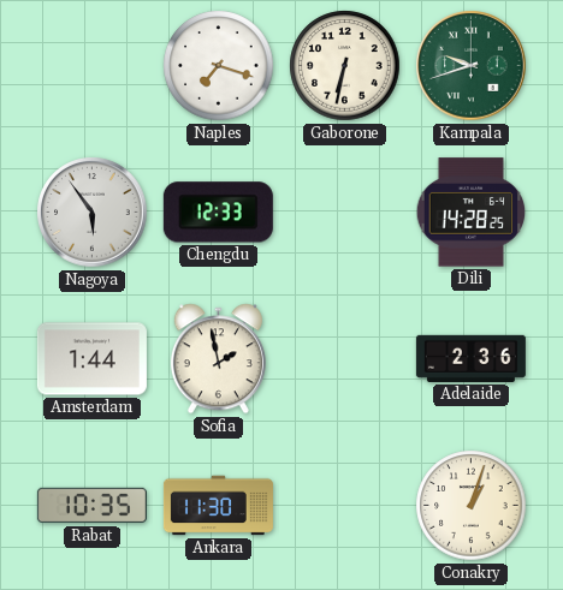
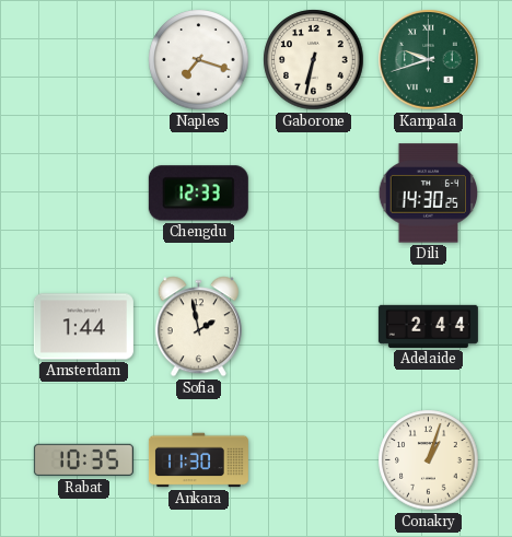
Nagoya: 5:54 -> none (93, 213)
Dili: 14:28 -> 14:30 (429, 194)
Adelaide: 2:36 -> 2:44 (428, 326)
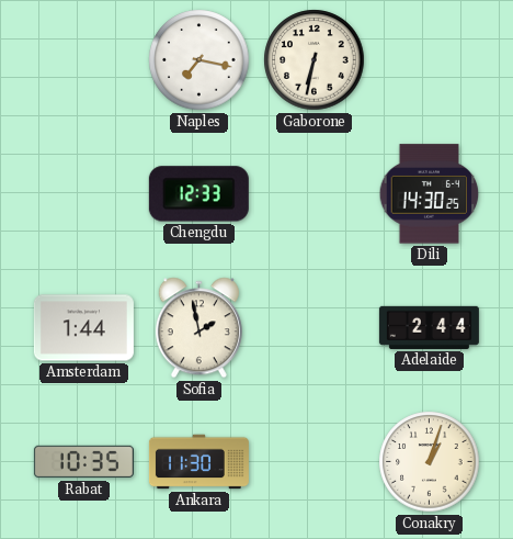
Naples: 7:18 -> 7:17 (200, 60)
Kampala: 9:42 -> none (429, 60)
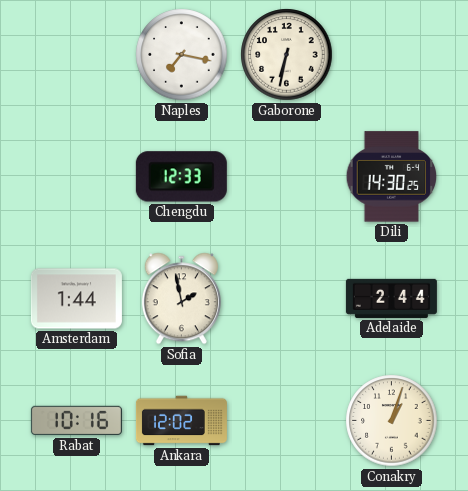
Rabat: 10:35 -> 10:16 (76, 421)
Ankara: 11:30 -> 12:02 (181, 421)
